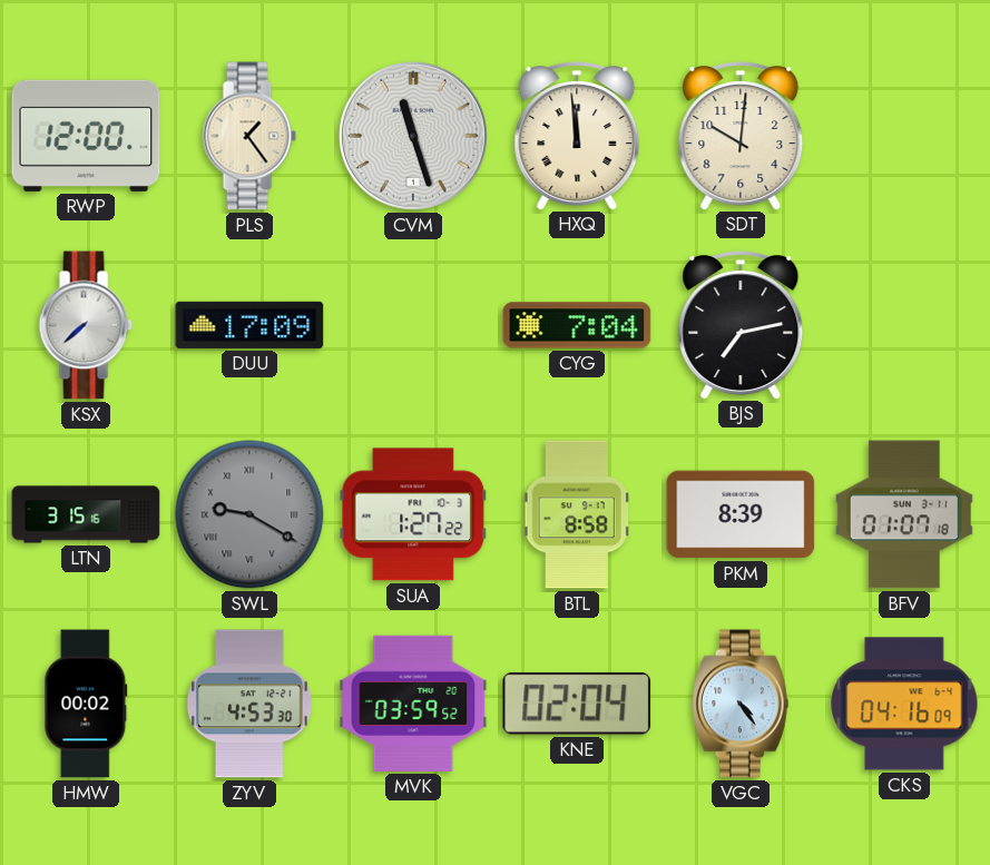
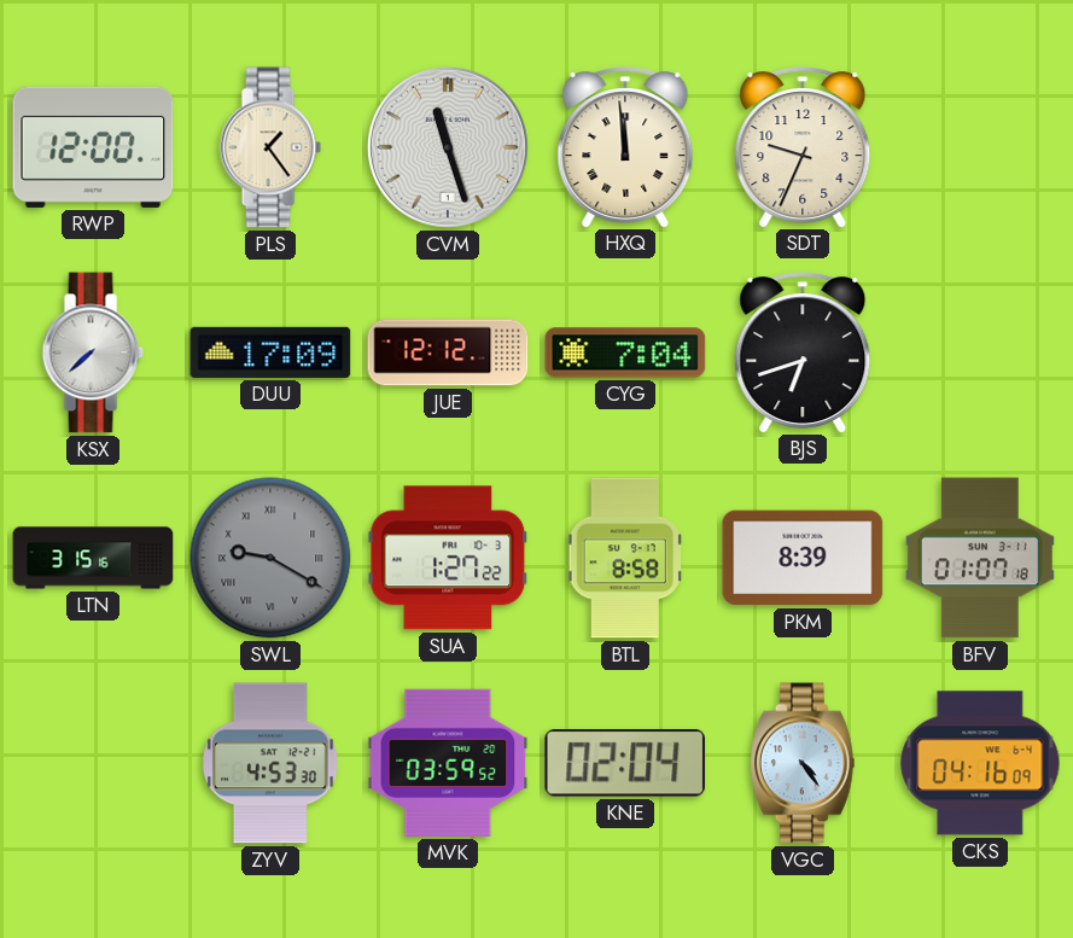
SDT: 10:01 -> 9:34 (803, 147)
JUE: none -> 12:12 (448, 353)
BJS: 7:13 -> 6:42 (803, 353)
HMW: 00:02 -> none (86, 704)
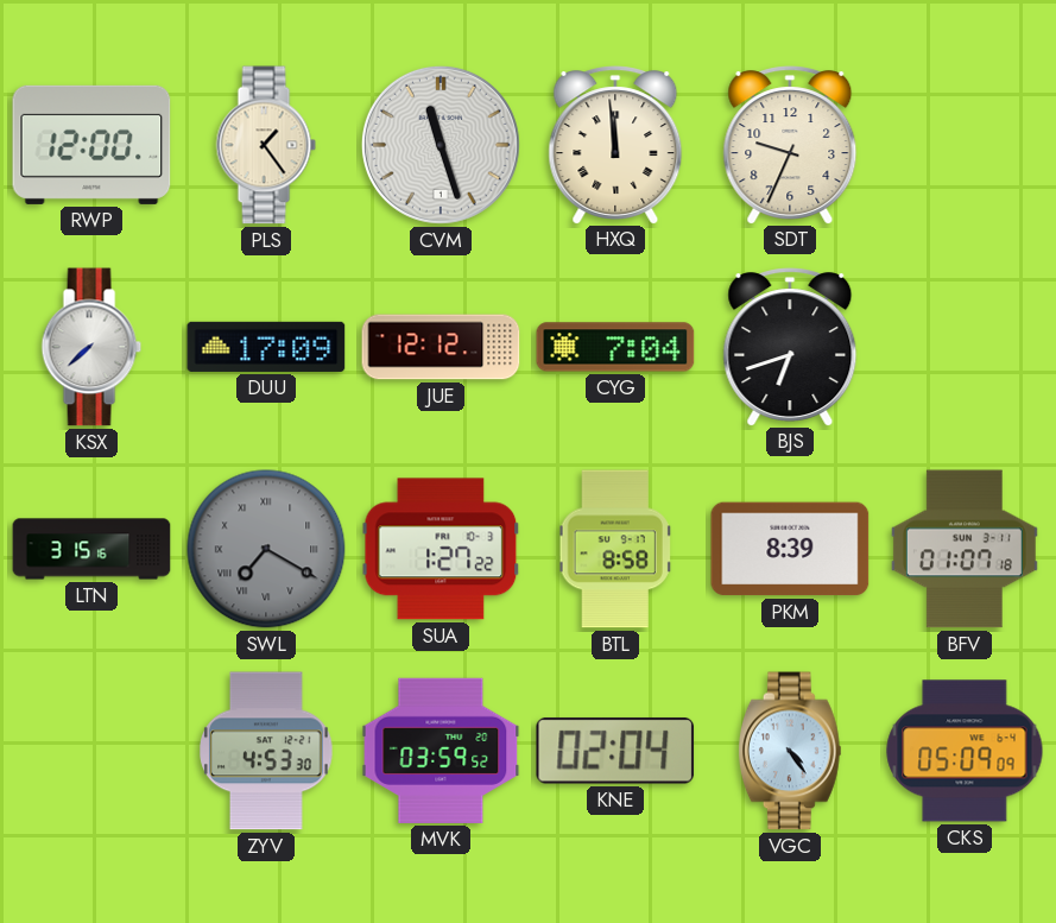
SWL: 9:20 -> 7:20 (266, 549)
CKS: 04:16 -> 05:09 (965, 751)
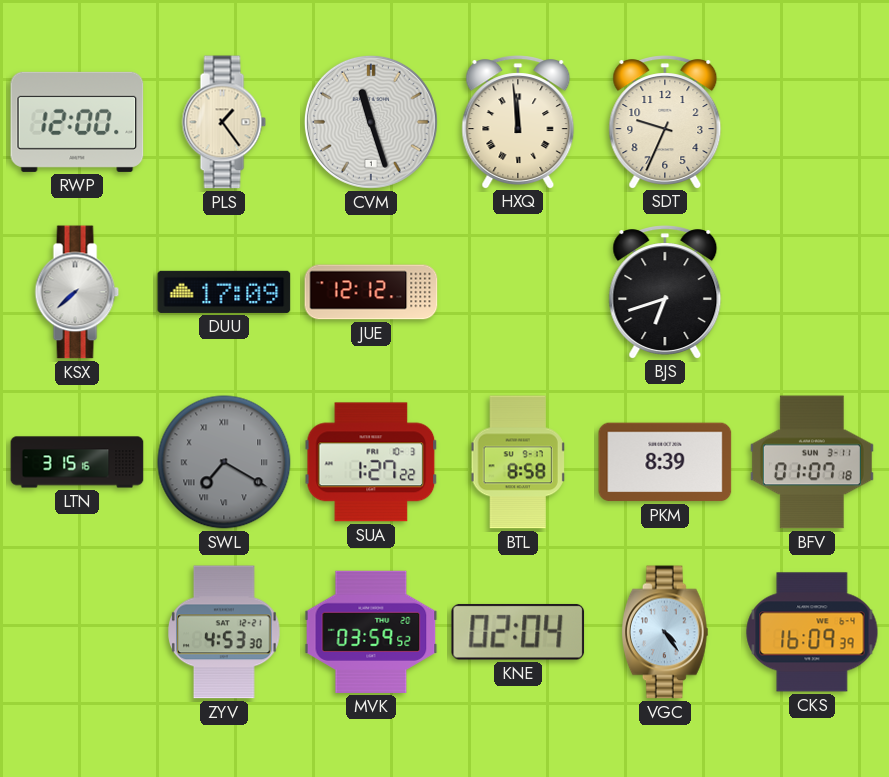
CYG: 7:04 -> none (615, 347)
CKS: 05:09 -> 16:09 (812, 632)
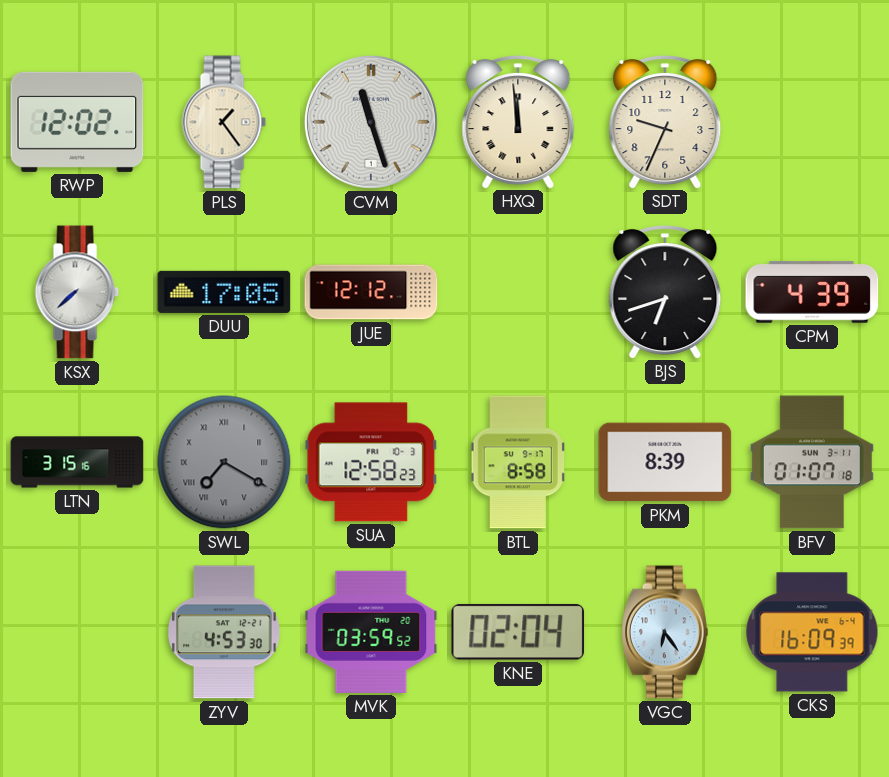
RWP: 12:00 -> 12:02 (77, 122)
DUU: 17:09 -> 17:05 (224, 292)
CPM: none -> 4:39 (812, 292)
SUA: 1:27 -> 12:58 (371, 462)
VGC: 4:24 -> 6:24 (665, 632)
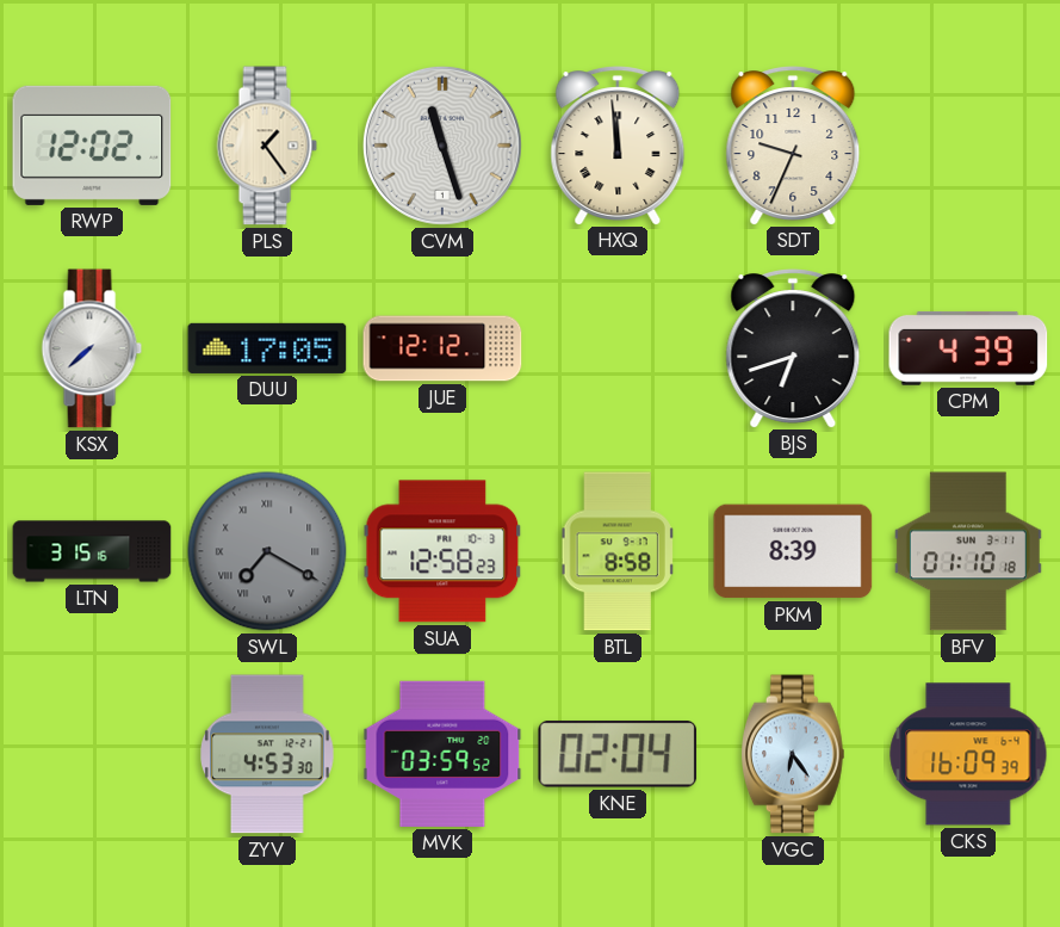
BFV: 01:07 -> 01:10 (968, 551)
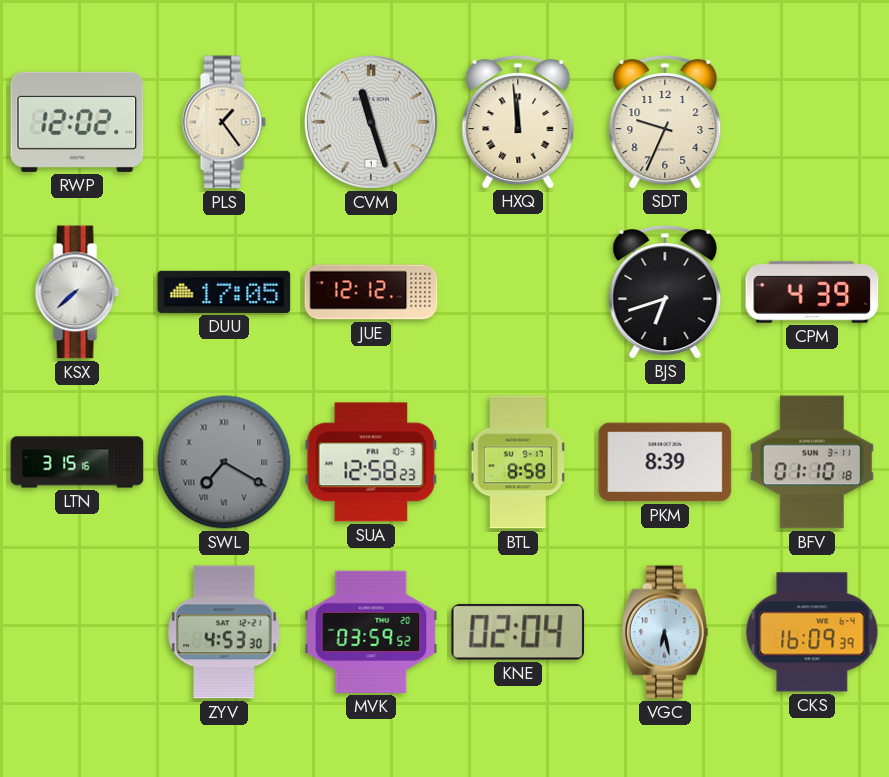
VGC: 6:24 -> 6:28 (665, 632)
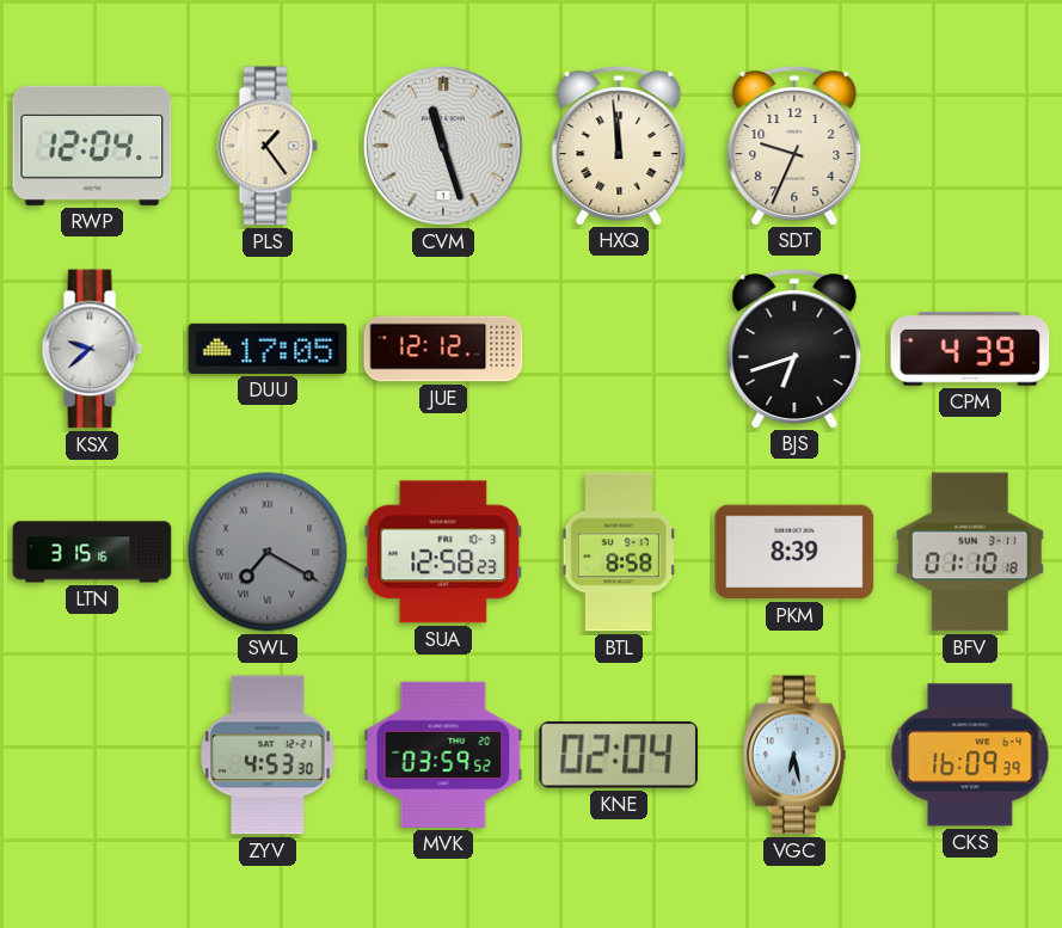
RWP: 12:02 -> 12:04 (92, 146)
KSX: 7:38 -> 9:38 (92, 349)
